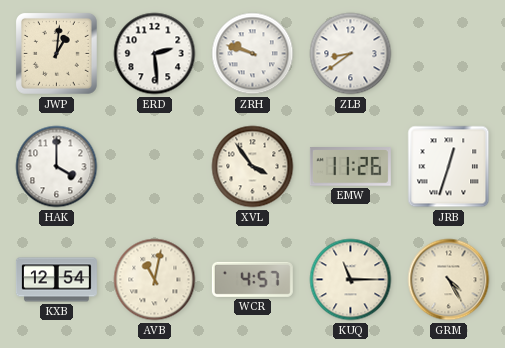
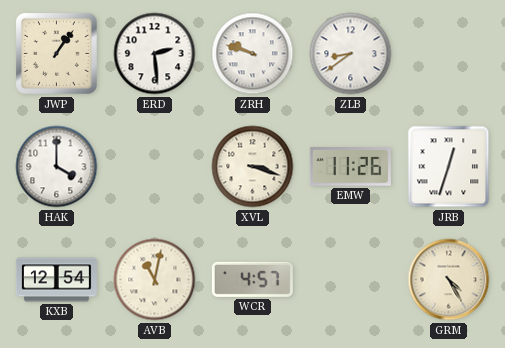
JWP: 1:01 -> 1:06 (56, 53)
XVL: 3:54 -> 3:18 (253, 167)
KUQ: 11:15 -> none (351, 280)
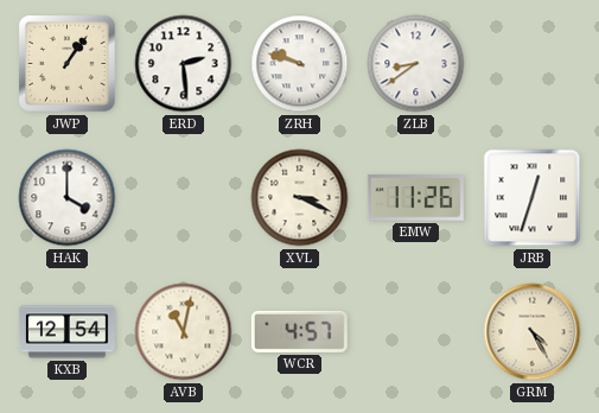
XVL: 3:18 -> 3:19 (300, 198)
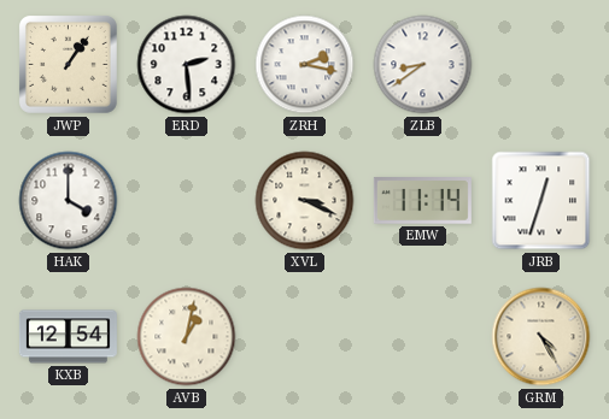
ZRH: 9:48 -> 2:17 (305, 65)
EMW: 11:26 -> 11:14 (422, 201)
AVB: 11:02 -> 1:02 (187, 337)
WCR: 4:57 -> none (299, 331)
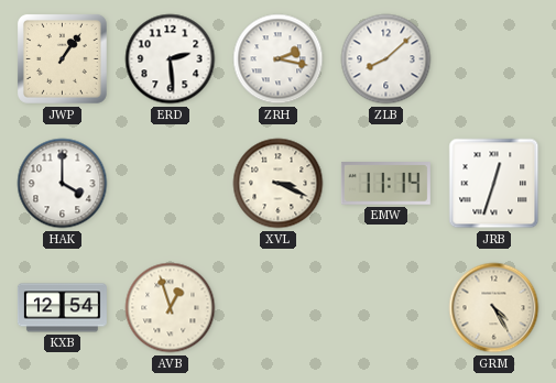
ZLB: 8:39 -> 8:08 (386, 59)
AVB: 1:02 -> 12:57 (171, 308)
